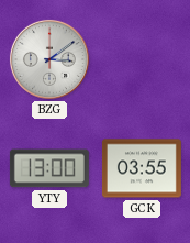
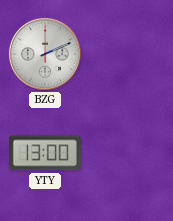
BZG: 3:09 -> 2:11 (45, 54)
GCK: 03:55 -> none (142, 168)
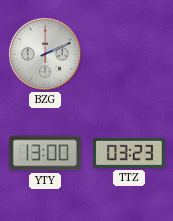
TTZ: none -> 03:23 (129, 153)
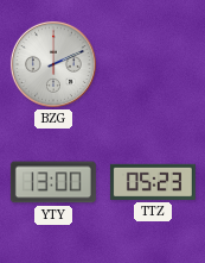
TTZ: 03:23 -> 05:23 (153, 182)
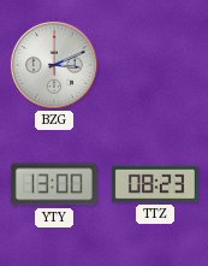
BZG: 2:11 -> 3:11 (54, 65)
TTZ: 05:23 -> 08:23 (155, 184)
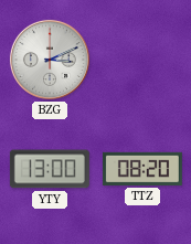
TTZ: 08:23 -> 08:20 (142, 169)
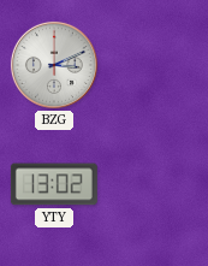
YTY: 13:00 -> 13:02 (54, 184)
TTZ: 08:20 -> none (142, 169)
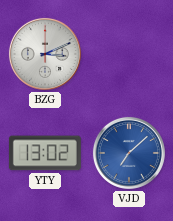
VJD: none -> 7:08 (129, 153)
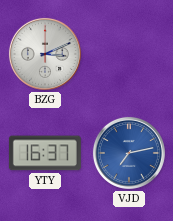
YTY: 13:02 -> 16:37 (45, 153)
VJD: 7:08 -> 7:13 (129, 153)
